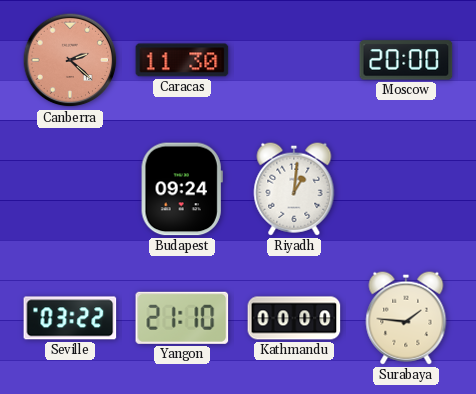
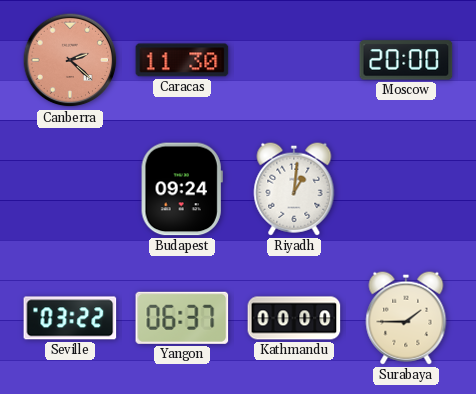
Yangon: 21:10 -> 06:37 (182, 318)
Surabaya: 1:46 -> 1:45 (406, 318)
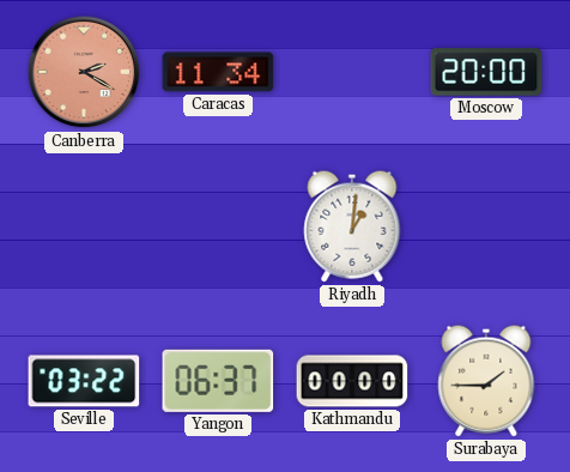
Canberra: 2:22 -> 2:20 (84, 72)
Caracas: 11:30 -> 11:34 (218, 72)
Budapest: 09:24 -> none (182, 189)
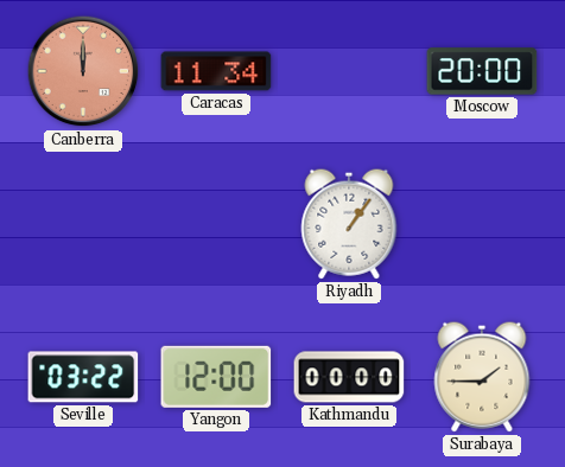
Canberra: 2:20 -> 12:00 (83, 71)
Riyadh: 1:01 -> 1:06 (349, 224)
Yangon: 06:37 -> 12:00 (216, 377)
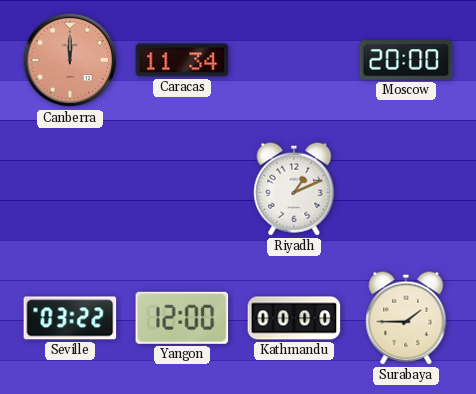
Riyadh: 1:06 -> 1:11 (294, 189)
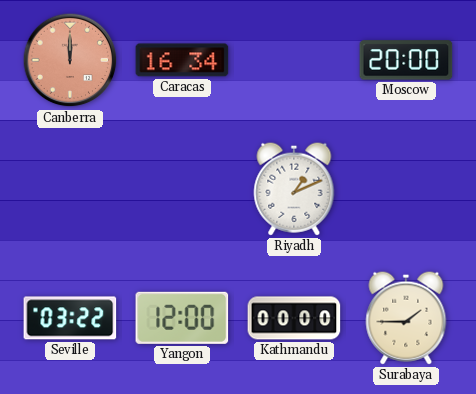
Caracas: 11:34 -> 16:34 (182, 60)
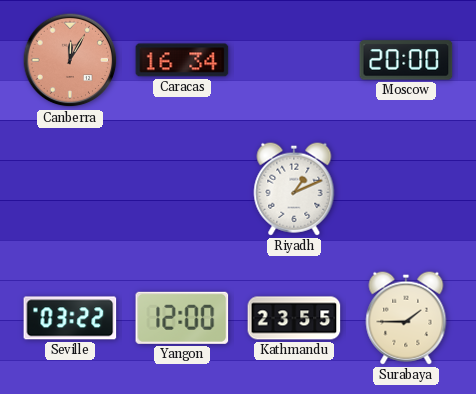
Canberra: 12:00 -> 12:05 (70, 60)
Kathmandu: 00:00 -> 23:55 (294, 318)
